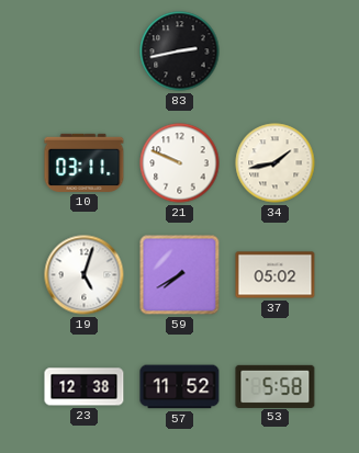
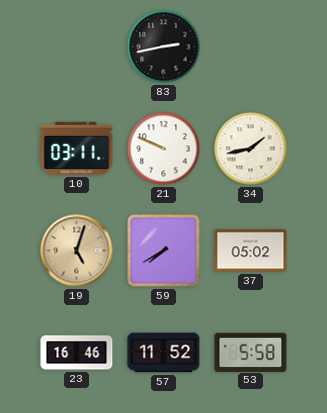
19 dial: white -> champagne (77, 251)
23: 12:38 -> 16:46 (77, 353)
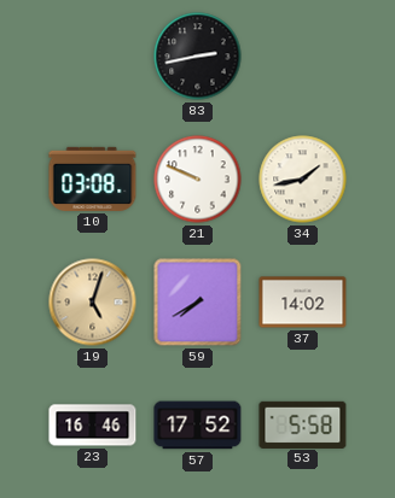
10: 03:11 -> 03:08 (93, 178)
37: 05:02 -> 14:02 (303, 303)
57: 11:52 -> 17:52 (198, 426)
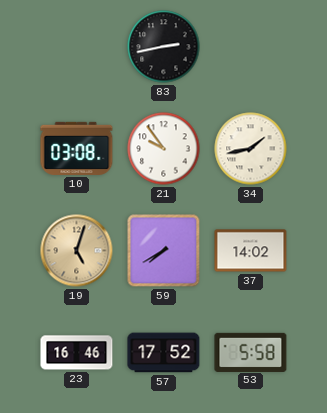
21: 9:49 -> 9:54 (164, 149)
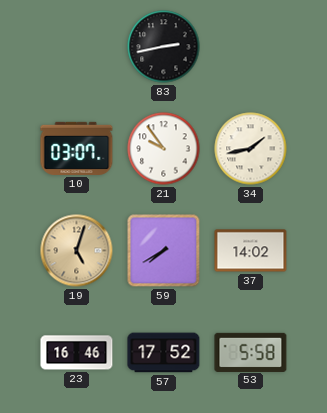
10: 03:08 -> 03:07 (77, 148)
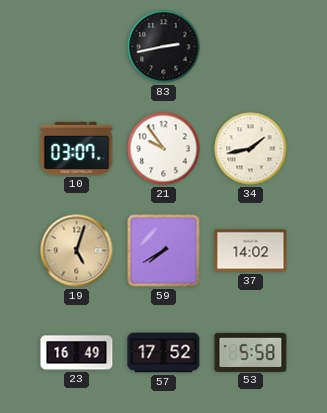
23: 16:46 -> 16:49 (77, 353)
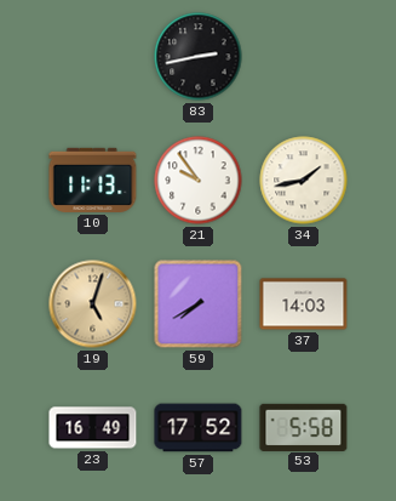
10: 03:07 -> 11:13 (93, 180)
37: 14:02 -> 14:03 (304, 304)
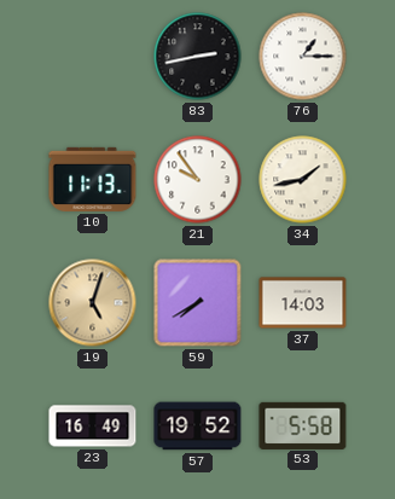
76: none -> 1:15 (303, 57)
57: 17:52 -> 19:52 (198, 427)
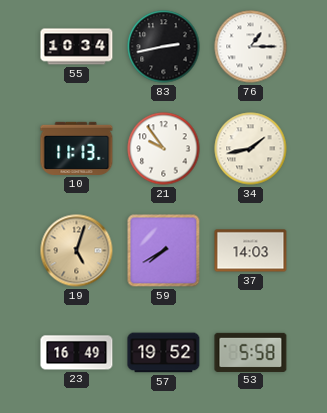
55: none -> 10:34 (77, 47)
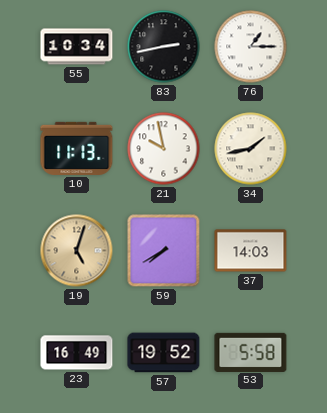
21: 9:54 -> 9:58 (164, 149)
